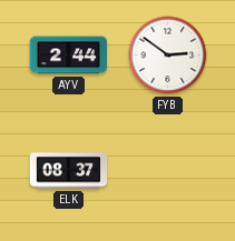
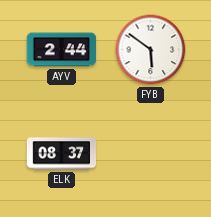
FYB: 2:51 -> 5:51 (151, 50)
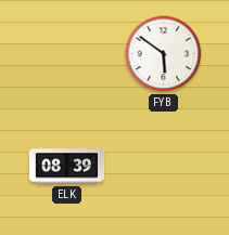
AYV: 2:44 -> none (62, 50)
ELK: 08:37 -> 08:39 (67, 167)
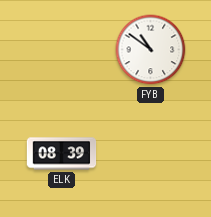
FYB: 5:51 -> 10:51 (151, 50)
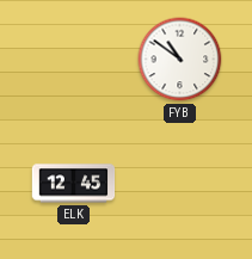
ELK: 08:39 -> 12:45 (74, 184)
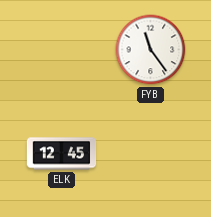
FYB: 10:51 -> 11:24 (151, 50)
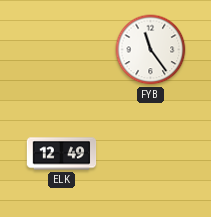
ELK: 12:45 -> 12:49 (62, 154)
